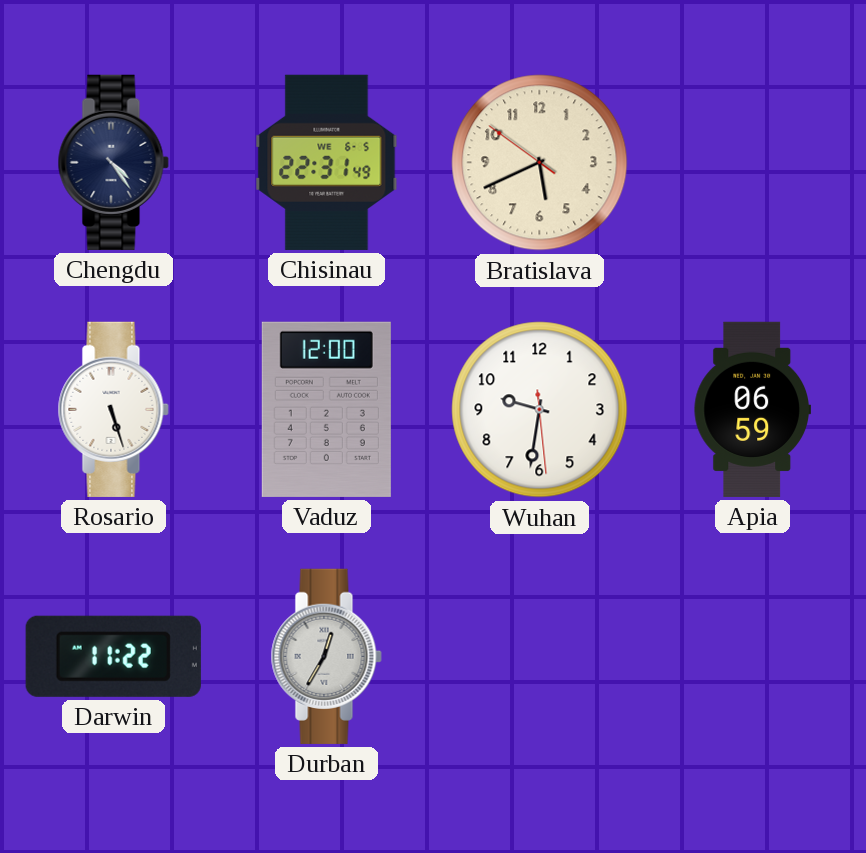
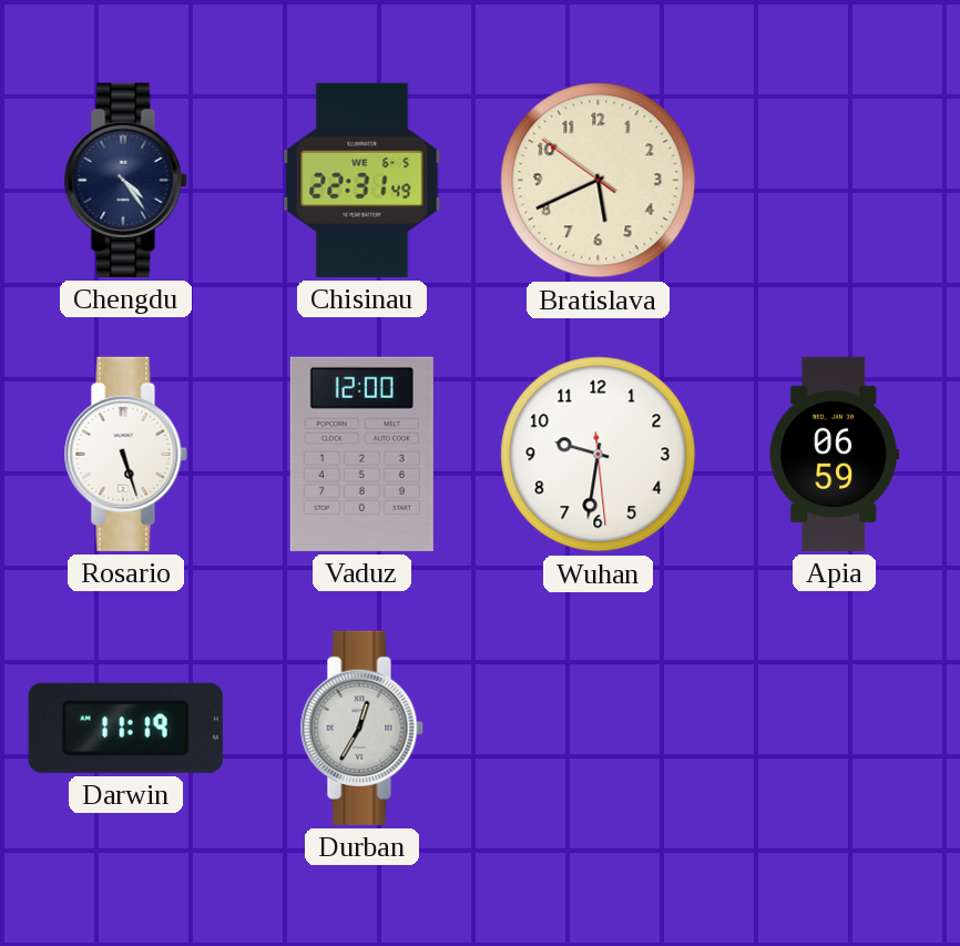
Darwin: 11:22 -> 11:19 (125, 728)
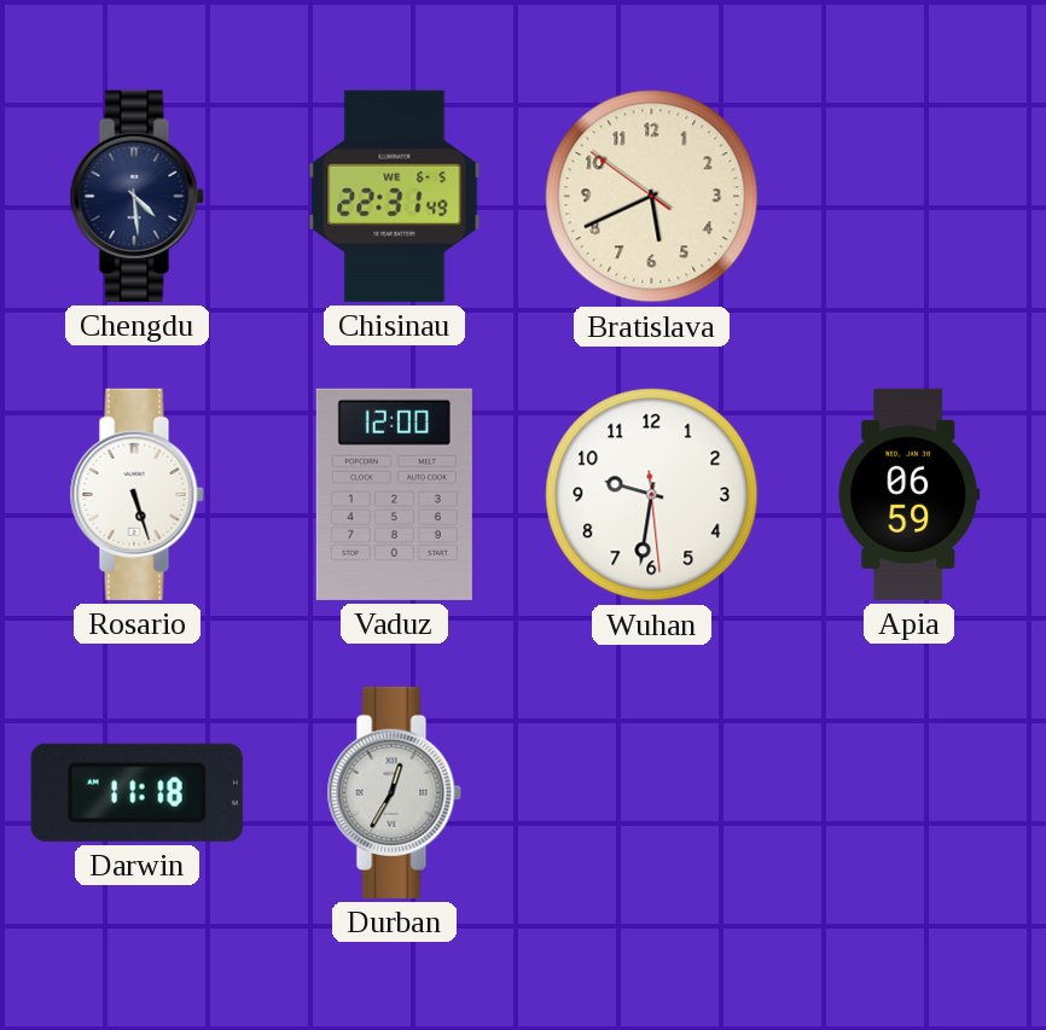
Chengdu: 4:24 -> 4:29 (136, 196)
Darwin: 11:19 -> 11:18 (136, 792)
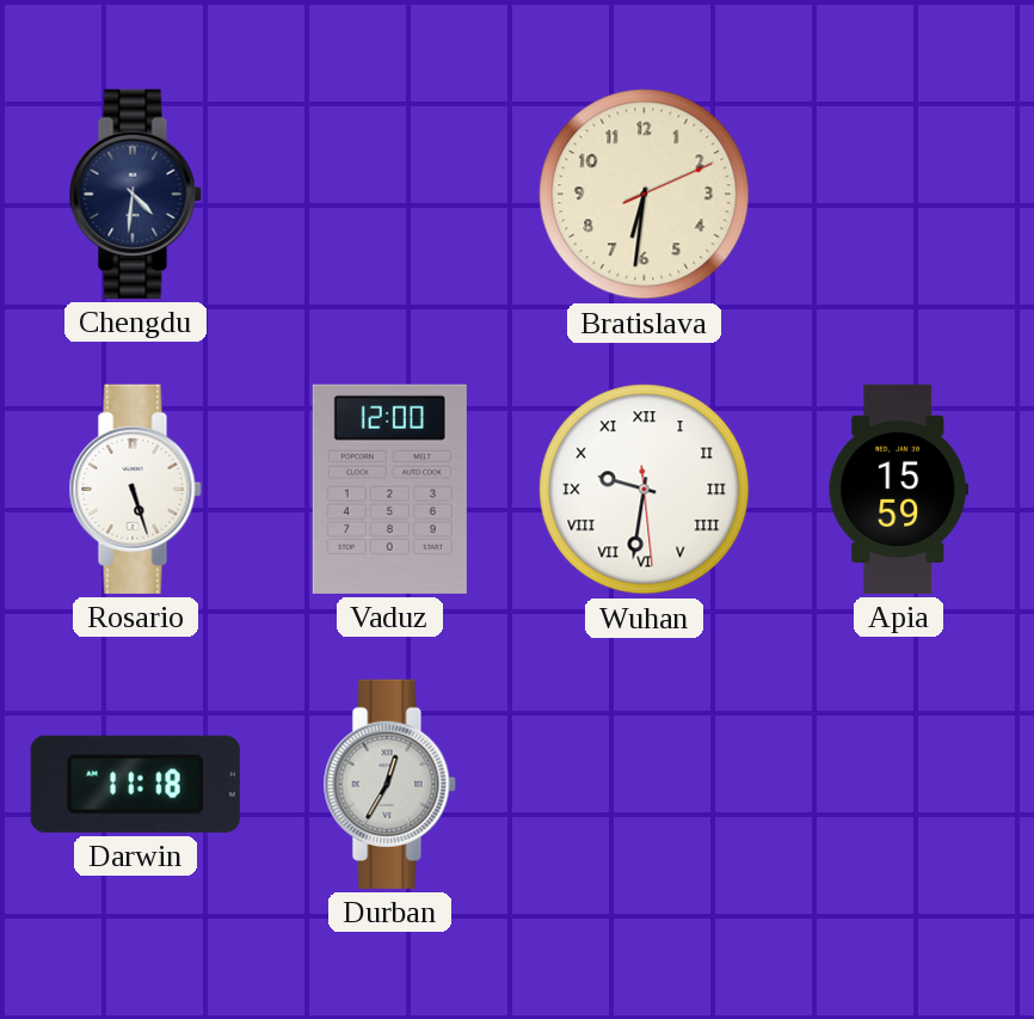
Chengdu: 4:29 -> 4:31 (135, 194)
Chisinau: 22:31 -> none (395, 196)
Bratislava: 5:40 -> 6:31 (645, 195)
Wuhan numerals: Arabic -> Roman (645, 490)
Apia: 06:59 -> 15:59 (898, 489)
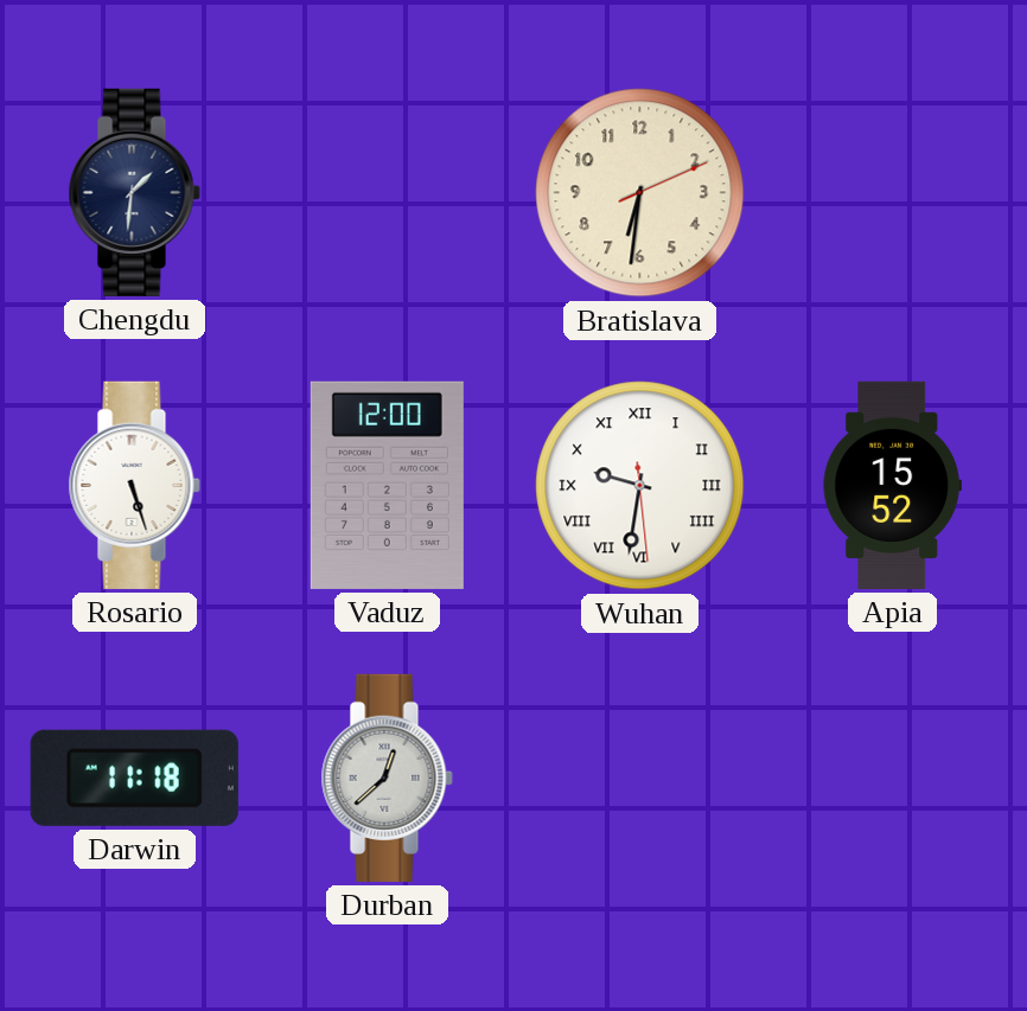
Chengdu: 4:31 -> 1:31 (134, 192)
Apia: 15:59 -> 15:52 (892, 485)
Durban: 12:35 -> 12:38 (387, 778)
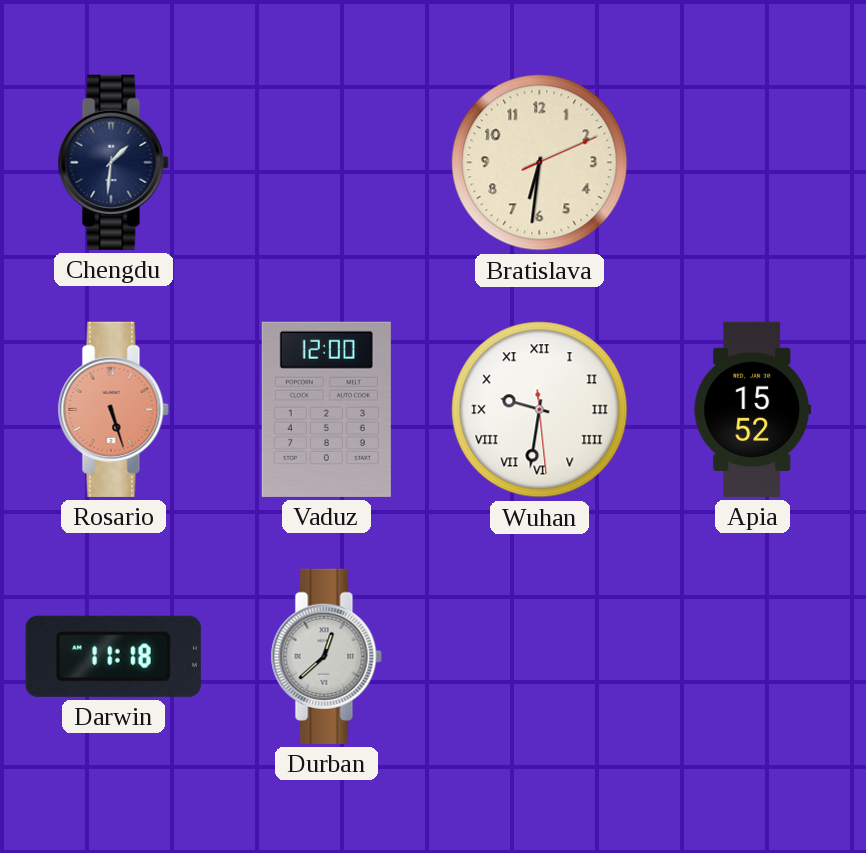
Rosario dial: white -> salmon (113, 409)
